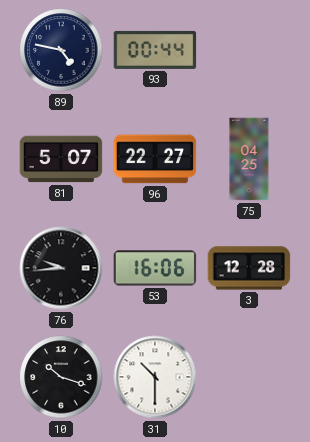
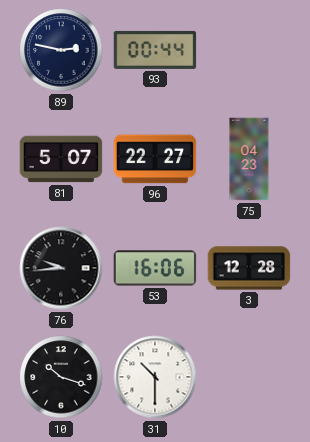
89: 4:47 -> 2:47 (61, 50)
75: 04:25 -> 04:23 (249, 159)
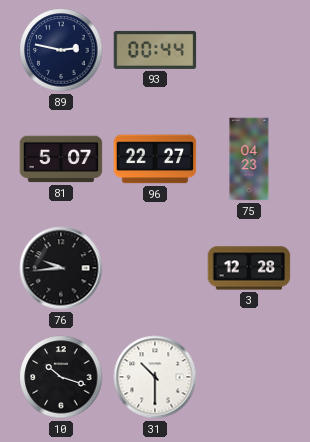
53: 16:06 -> none (155, 268)
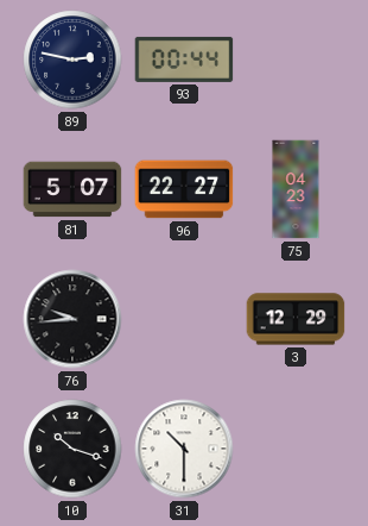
3: 12:28 -> 12:29 (296, 319)
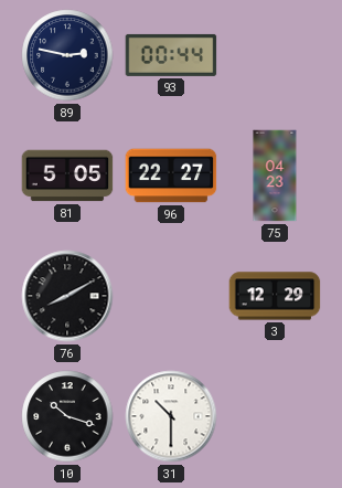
81: 5:07 -> 5:05 (67, 176)
76: 9:44 -> 8:10 (67, 296)
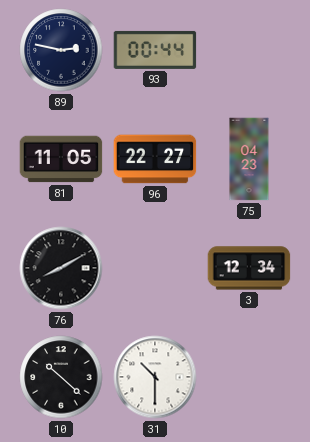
81: 5:05 -> 11:05 (61, 159)
3: 12:29 -> 12:34 (249, 268)
10: 10:18 -> 10:22 (61, 377)
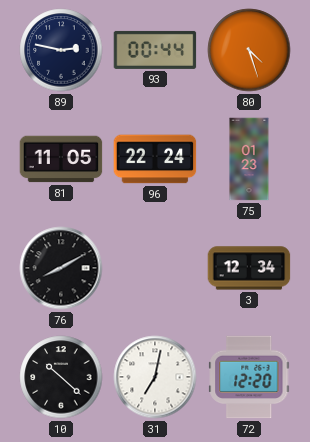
80: none -> 4:27 (249, 50)
96: 22:27 -> 22:24 (155, 159)
75: 04:23 -> 01:23 (249, 159)
31: 10:30 -> 7:02 (155, 377)
72: none -> 12:20 (249, 377)
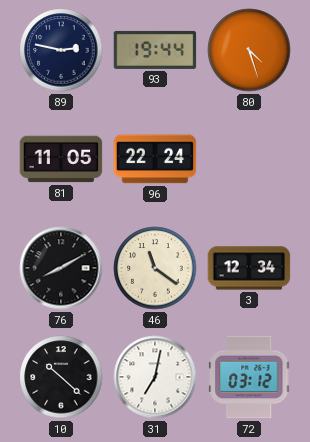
93: 00:44 -> 19:44 (155, 50)
75: 01:23 -> none (249, 159)
46: none -> 11:21 (155, 268)
72: 12:20 -> 03:12 (249, 377)
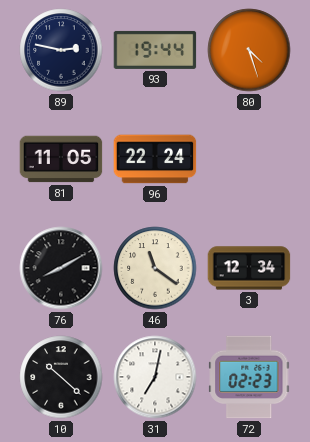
72: 03:12 -> 02:23 (249, 377)
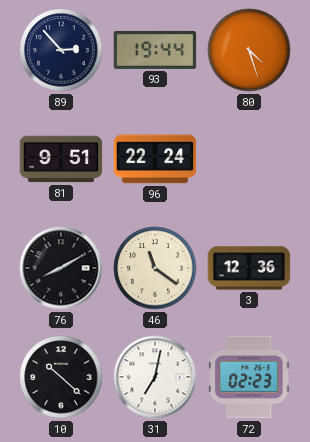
89: 2:47 -> 2:53 (61, 50)
81: 11:05 -> 9:51 (61, 159)
3: 12:34 -> 12:36 (249, 268)
